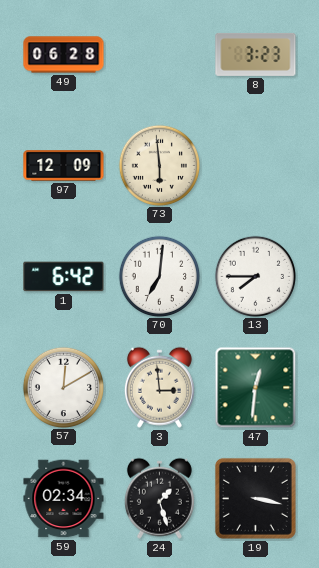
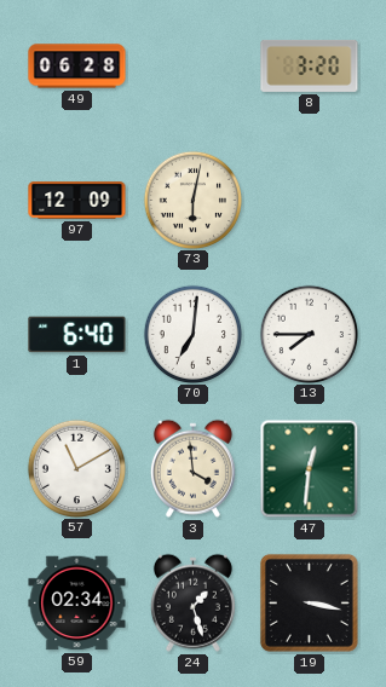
8: 3:23 -> 3:20 (310, 65)
73: 5:59 -> 6:02 (192, 200)
1: 6:42 -> 6:40 (77, 335)
57: 12:10 -> 11:10 (76, 468)
3: 2:59 -> 3:59 (192, 468)
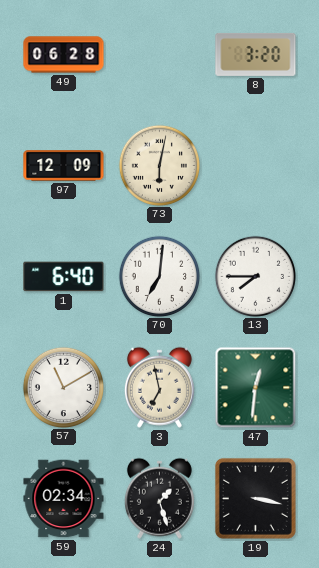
3: 3:59 -> 6:58 (159, 387)
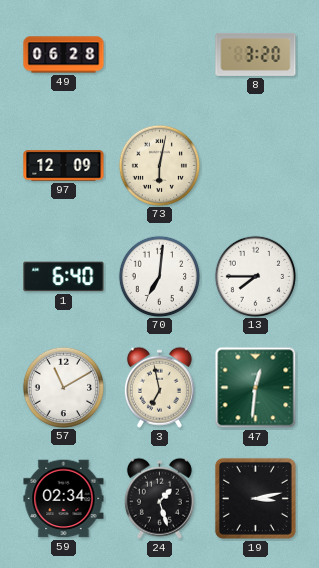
19: 3:17 -> 3:13 (255, 498)
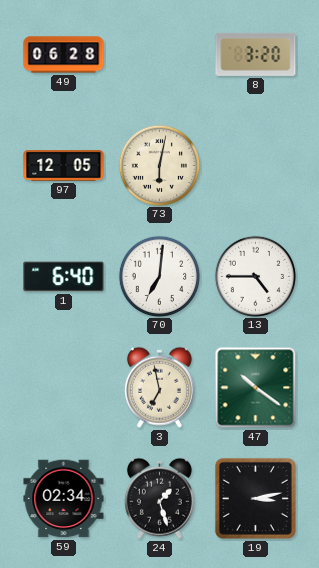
97: 12:09 -> 12:05 (64, 166)
13: 7:45 -> 4:45 (255, 276)
57: 11:10 -> none (63, 387)
47: 12:31 -> 10:21 (256, 388)
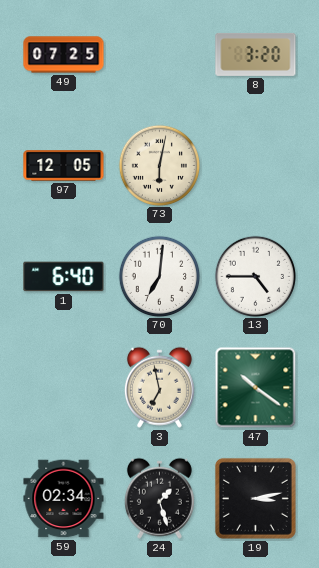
49: 06:28 -> 07:25 (64, 55)
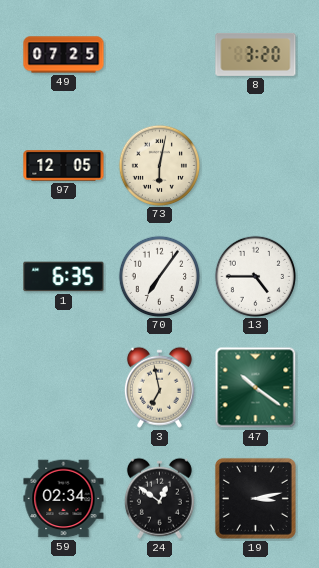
1: 6:40 -> 6:35 (64, 277)
70: 7:01 -> 7:06 (159, 276)
24: 1:27 -> 12:51 (159, 498)
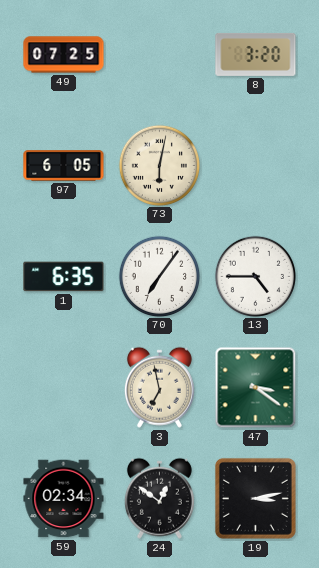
97: 12:05 -> 6:05 (64, 166)
47: 10:21 -> 3:21 (256, 388)
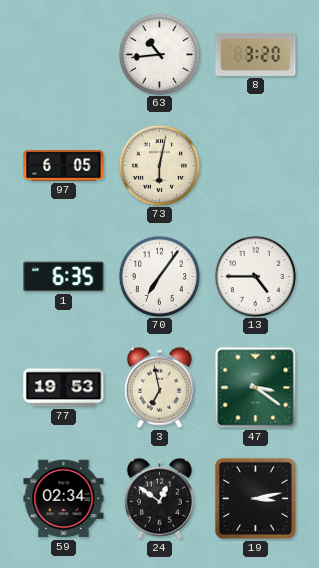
49: 07:25 -> none (64, 55)
63: none -> 10:44 (159, 54)
77: none -> 19:53 (64, 388)
